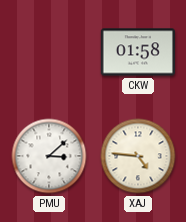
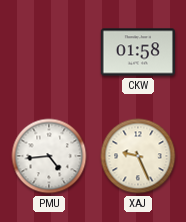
PMU: 3:08 -> 4:44 (49, 156)
XAJ: 4:46 -> 9:26 (138, 156)
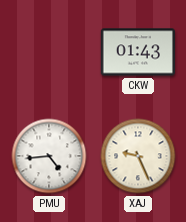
CKW: 01:58 -> 01:43 (138, 52)
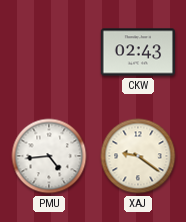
CKW: 01:43 -> 02:43 (138, 52)
XAJ: 9:26 -> 9:21 (138, 156)
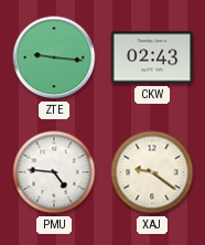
ZTE: none -> 9:16 (54, 57)
PMU: 4:44 -> 4:46 (54, 172)
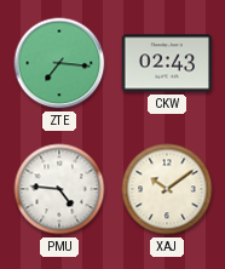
ZTE: 9:16 -> 7:16 (59, 63)
XAJ: 9:21 -> 10:09 (167, 189)
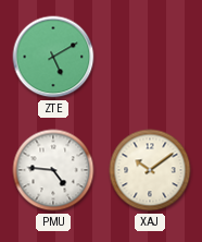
ZTE: 7:16 -> 5:10 (53, 57)
CKW: 02:43 -> none (167, 63)
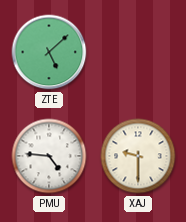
ZTE: 5:10 -> 5:08 (49, 52)
XAJ: 10:09 -> 9:30 (138, 156)
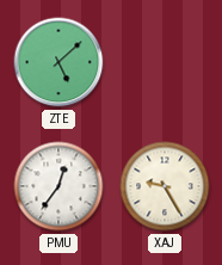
PMU: 4:46 -> 12:36 (58, 186)
XAJ: 9:30 -> 9:25 (165, 186)
